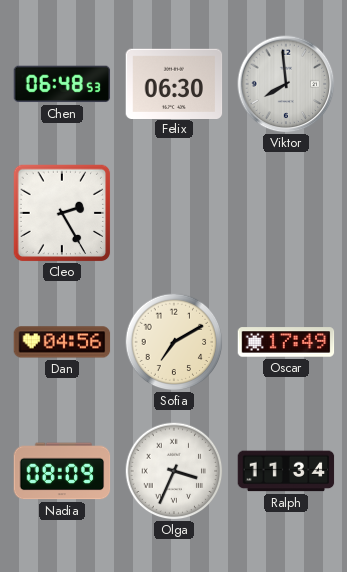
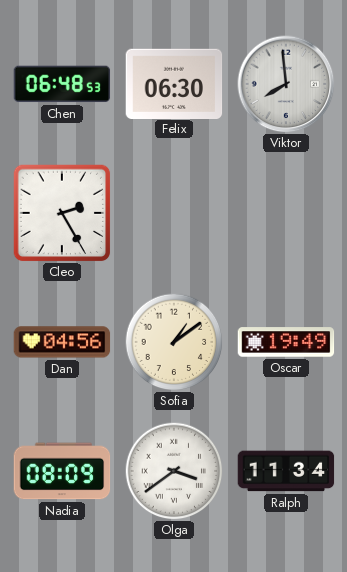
Sofia: 7:10 -> 1:09 (174, 342)
Oscar: 17:49 -> 19:49 (286, 342)
Olga: 3:34 -> 3:39 (174, 471)
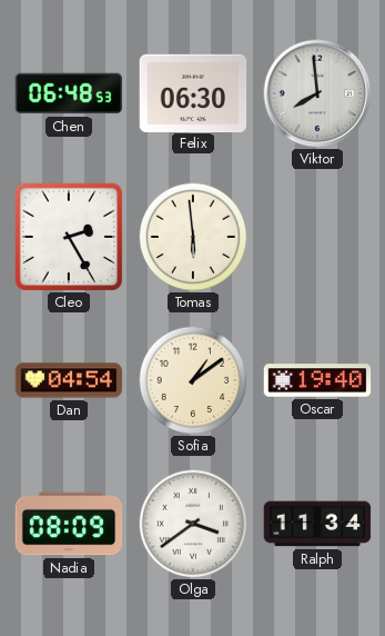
Tomas: none -> 5:59 (193, 237)
Dan: 04:56 -> 04:54 (69, 380)
Oscar: 19:49 -> 19:40 (317, 380)
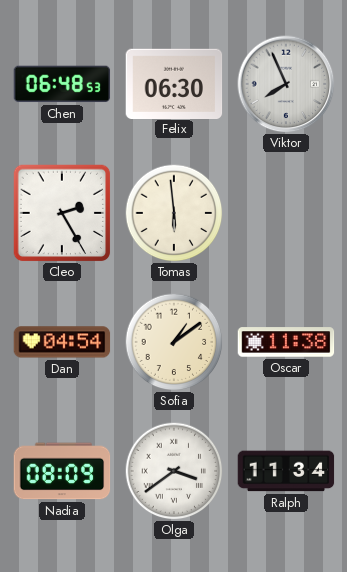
Viktor: 7:59 -> 7:56 (286, 84)
Oscar: 19:40 -> 11:38 (286, 342)
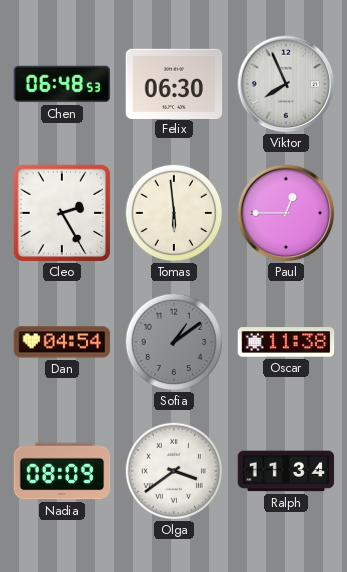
Paul: none -> 12:45 (286, 213)
Sofia dial: cream -> grey (174, 342)
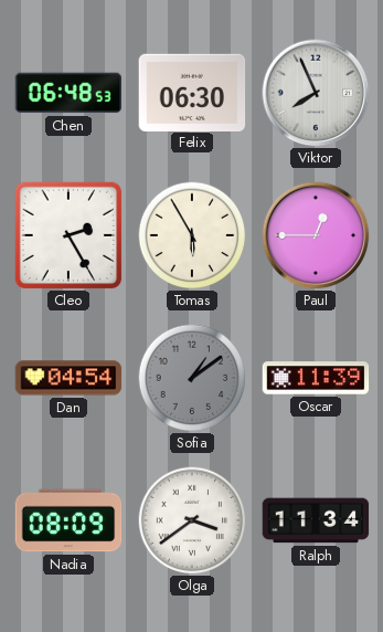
Tomas: 5:59 -> 5:55 (192, 235)
Oscar: 11:38 -> 11:39 (316, 378)
